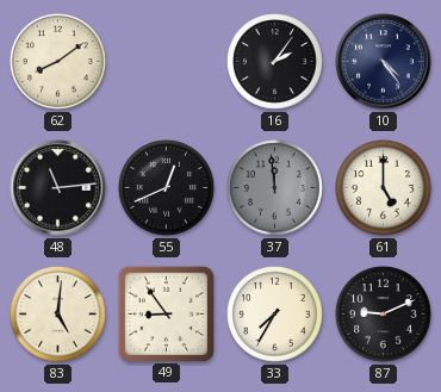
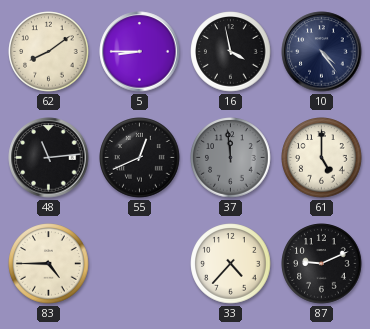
5: none -> 8:45 (140, 52)
16: 2:06 -> 3:58 (231, 52)
83: 5:01 -> 4:45 (49, 264)
49: 8:54 -> none (166, 313)
33: 7:35 -> 4:37 (231, 264)
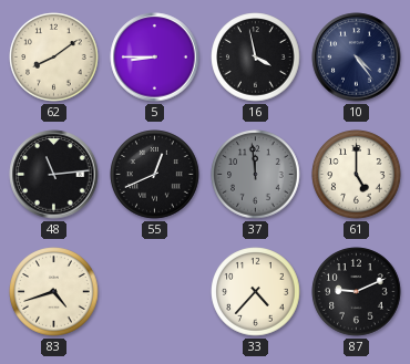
83: 4:45 -> 4:42 (54, 292)
